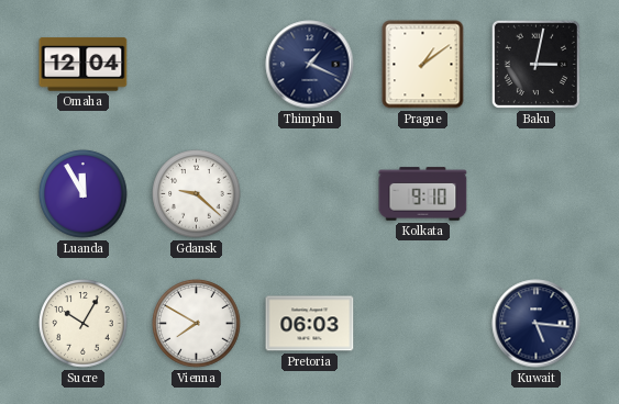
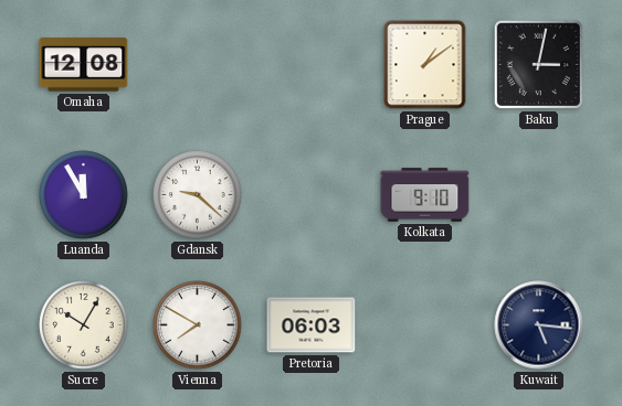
Omaha: 12:04 -> 12:08 (84, 65)
Thimphu: 1:19 -> none (310, 65)
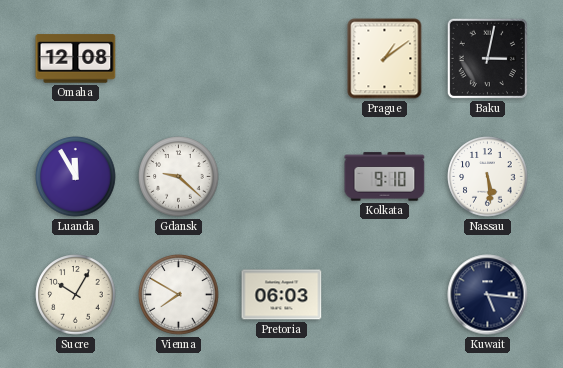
Nassau: none -> 5:29 (488, 177)
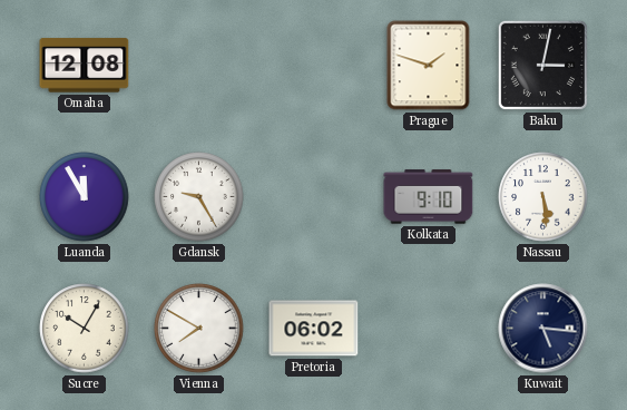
Prague: 1:09 -> 1:48 (429, 66)
Gdansk: 9:22 -> 9:25 (199, 197)
Pretoria: 06:03 -> 06:02 (314, 329)
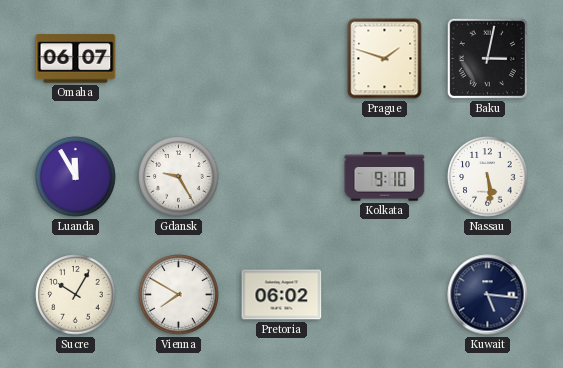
Omaha: 12:08 -> 06:07 (76, 59)
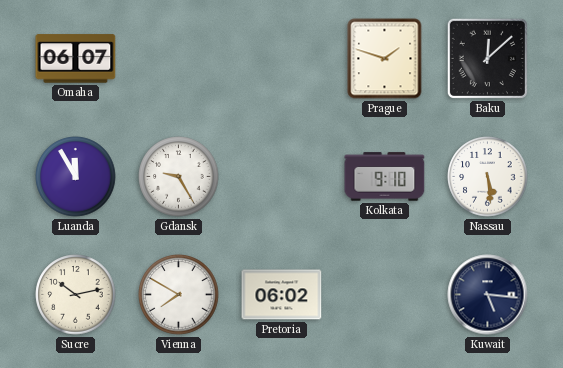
Baku: 3:02 -> 12:08 (487, 58)
Sucre: 10:05 -> 10:13 (76, 295)
